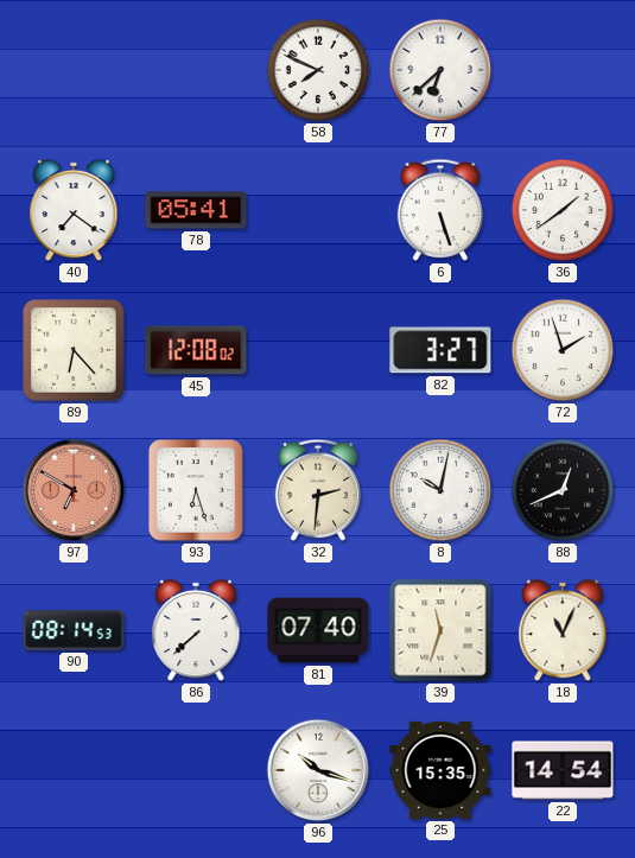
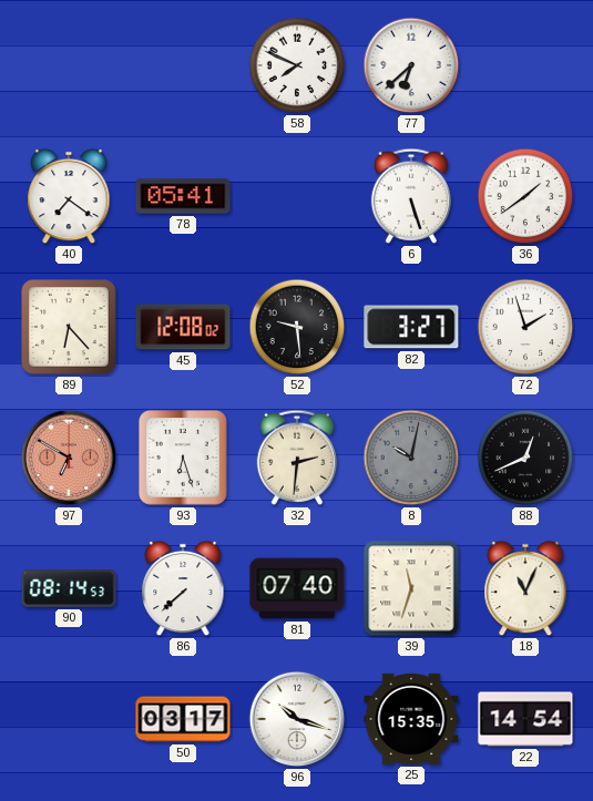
52: none -> 9:29 (297, 327)
8 dial: white -> grey (411, 458)
50: none -> 03:17 (183, 719)
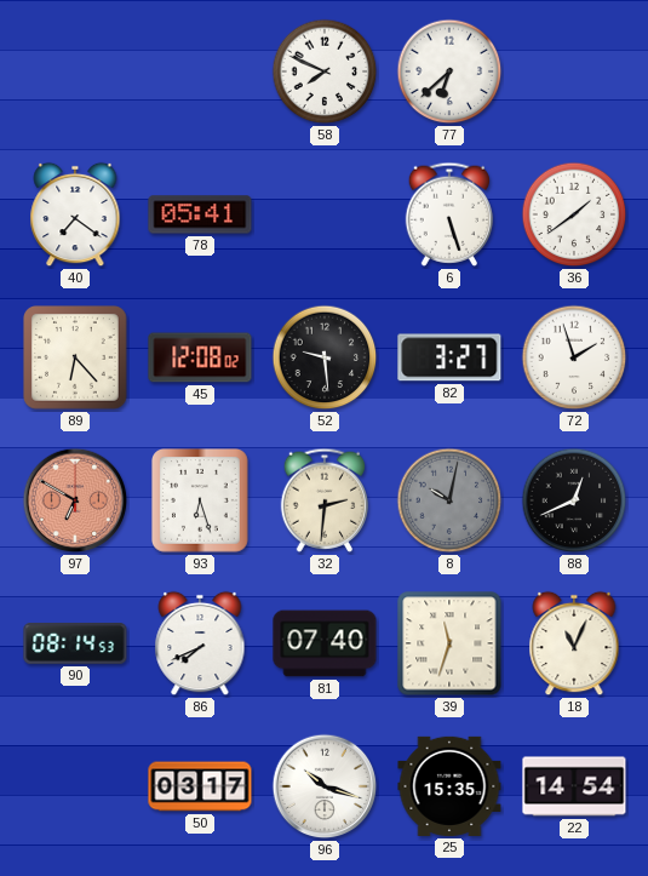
86: 7:38 -> 7:41 (200, 643)
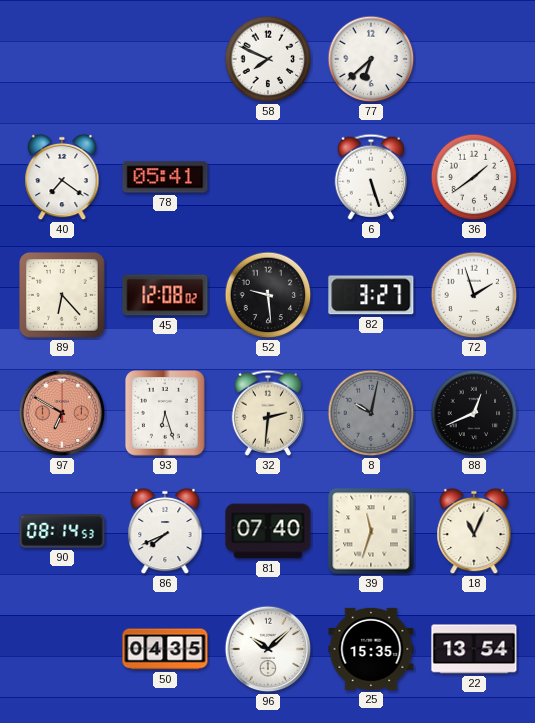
50: 03:17 -> 04:35 (165, 649)
96: 10:18 -> 10:08 (268, 649)
22: 14:54 -> 13:54 (474, 649)
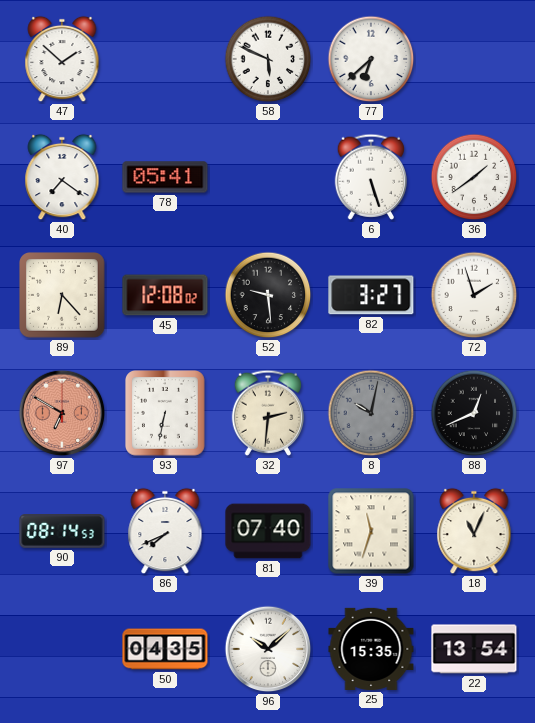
47: none -> 1:52 (62, 59)
58: 7:49 -> 5:49 (268, 59)
93: 6:27 -> 6:32 (166, 414)
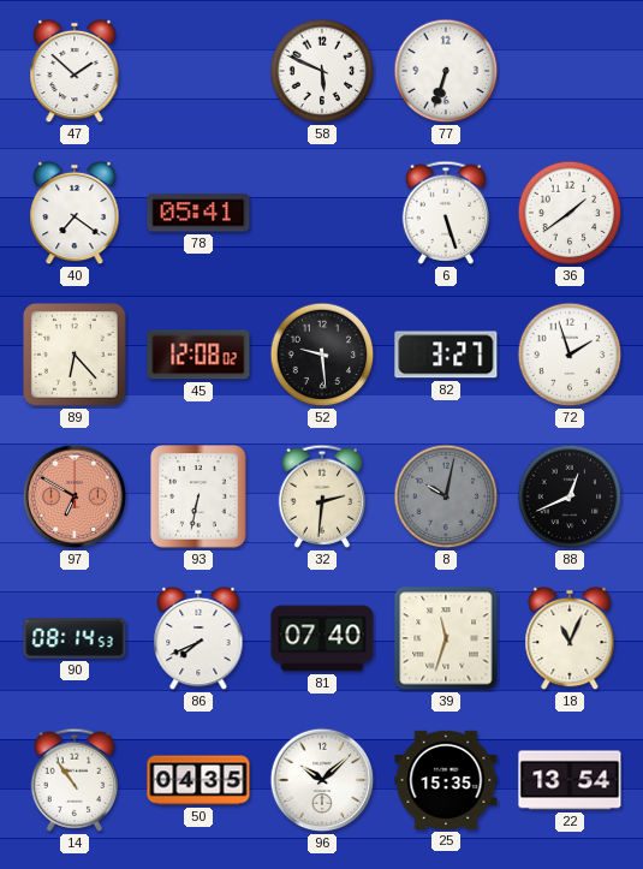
77: 6:38 -> 6:33 (446, 71)
14: none -> 10:54 (75, 780)
